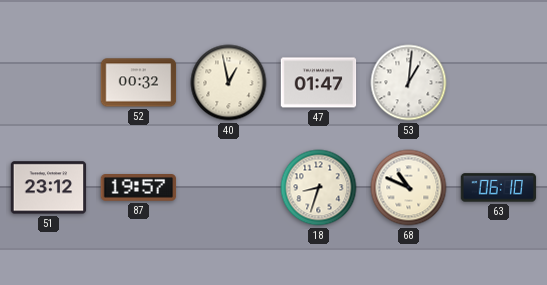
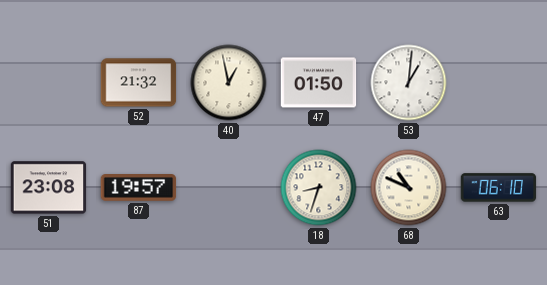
52: 00:32 -> 21:32 (139, 83)
47: 01:47 -> 01:50 (319, 83)
51: 23:12 -> 23:08 (49, 188)
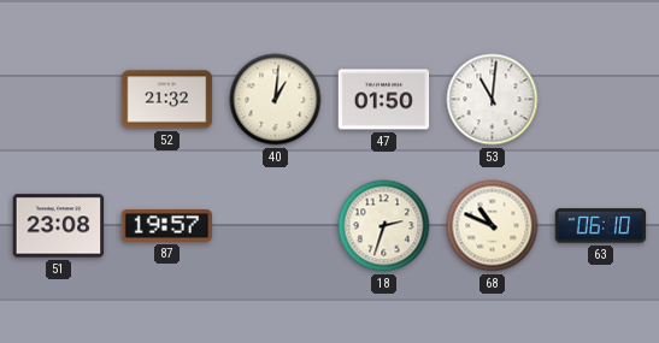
40: 12:58 -> 1:01 (276, 100)
53: 1:01 -> 11:01 (493, 100)
18: 8:33 -> 2:33 (384, 226)
